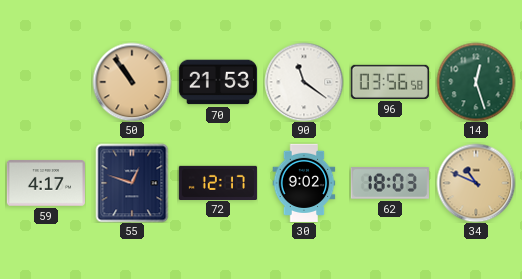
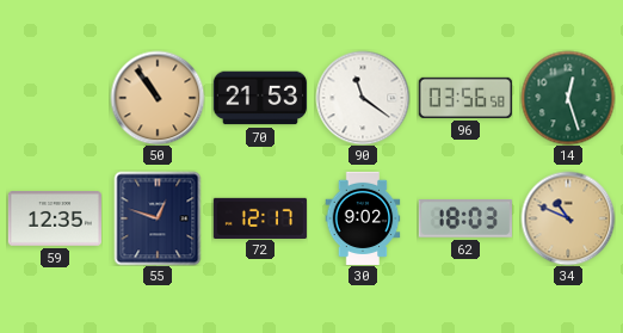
59: 4:17 -> 12:35 (55, 218)
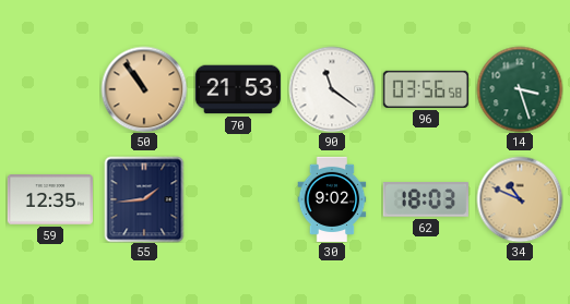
14: 12:27 -> 3:27 (520, 89)
55: 12:48 -> 1:44 (144, 199)
72: 12:17 -> none (260, 217)
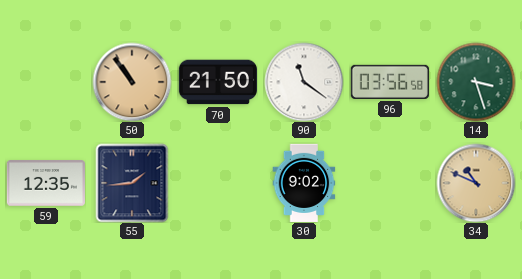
70: 21:53 -> 21:50 (218, 82)
62: 18:03 -> none (426, 199)
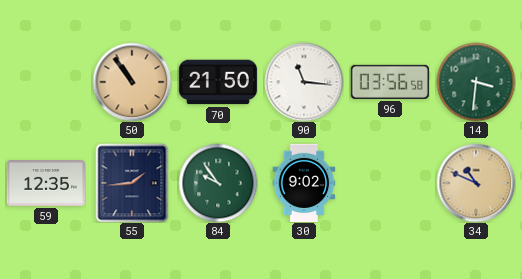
90: 11:21 -> 11:16 (304, 82)
14: 3:27 -> 3:31 (476, 82)
84: none -> 9:54 (218, 183)
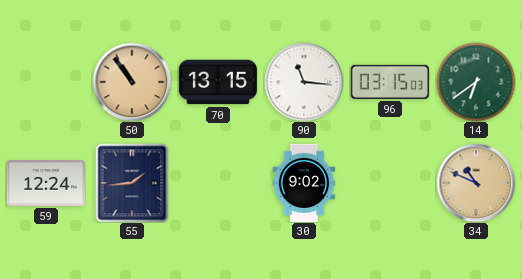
70: 21:50 -> 13:15 (218, 82)
96: 03:56 -> 03:15 (390, 82)
14: 3:31 -> 6:39 (476, 82)
59: 12:35 -> 12:24 (46, 183)
84: 9:54 -> none (218, 183)
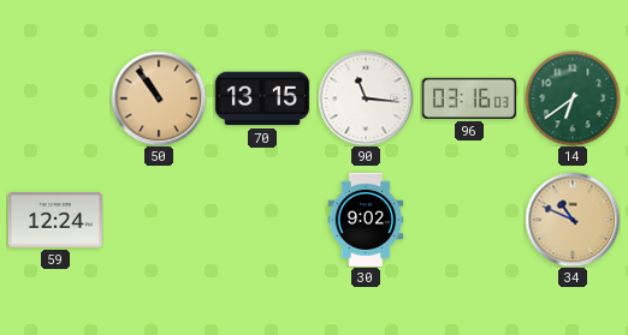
96: 03:15 -> 03:16 (469, 98)
55: 1:44 -> none (132, 183)
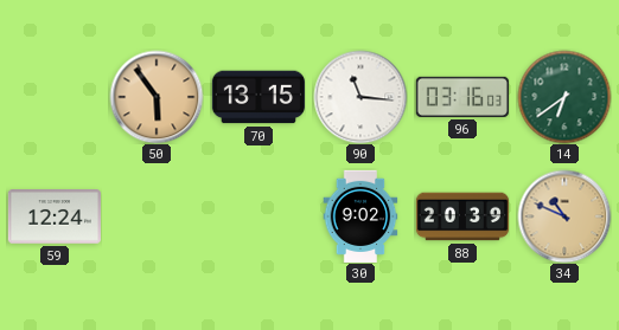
50: 10:54 -> 5:54 (157, 97)
88: none -> 20:39 (461, 216)
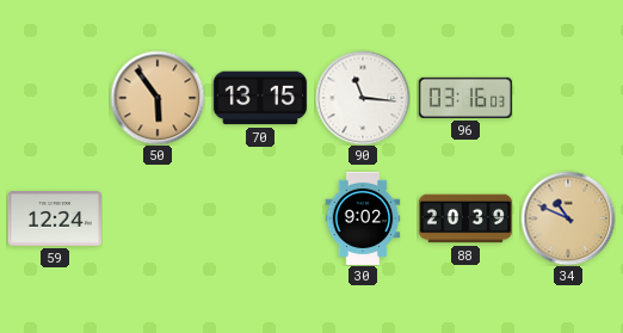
14: 6:39 -> none (564, 97)
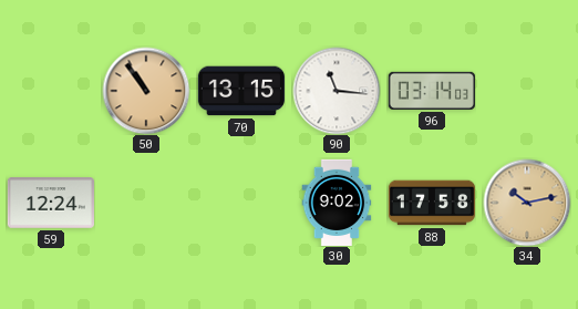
50: 5:54 -> 10:54 (146, 91)
96: 03:16 -> 03:14 (432, 91)
88: 20:39 -> 17:58 (431, 203)
34: 10:49 -> 10:13 (527, 203)
